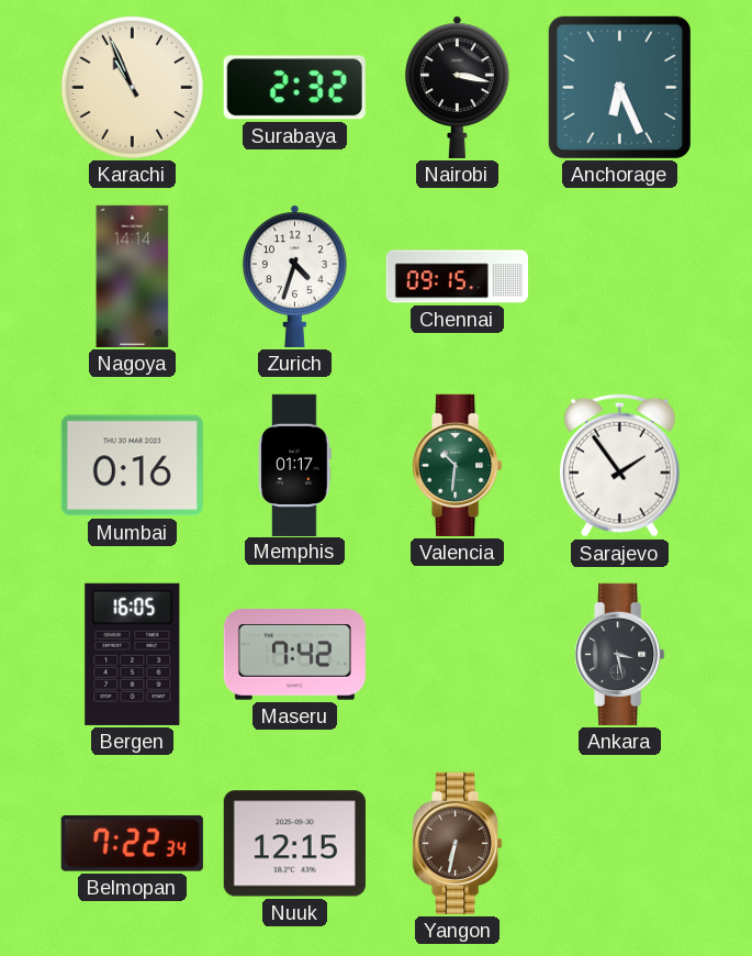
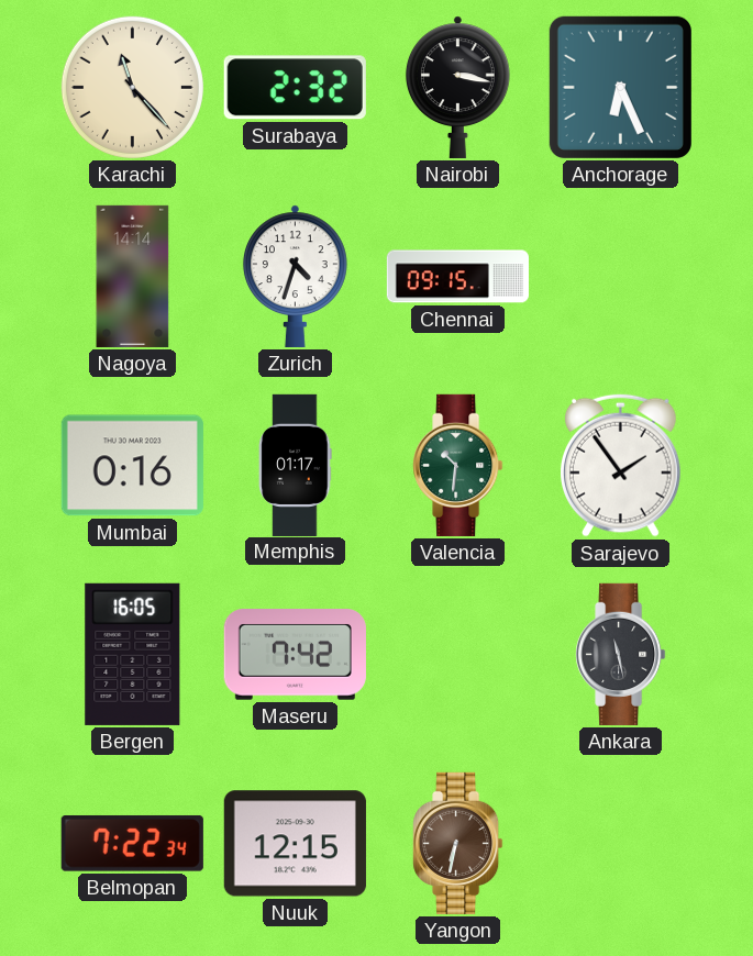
Karachi: 10:56 -> 11:23 (132, 87)
Ankara: 3:28 -> 11:28 (621, 654)
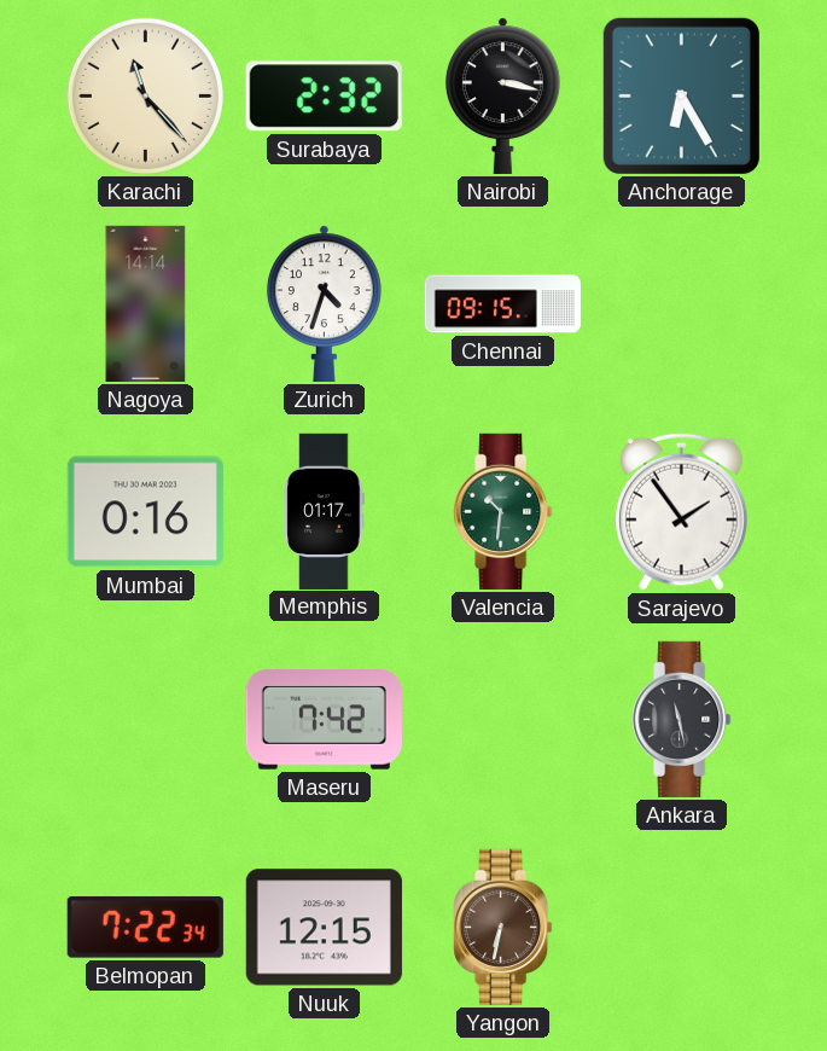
Anchorage: 6:26 -> 6:25 (681, 95)
Bergen: 16:05 -> none (133, 654)
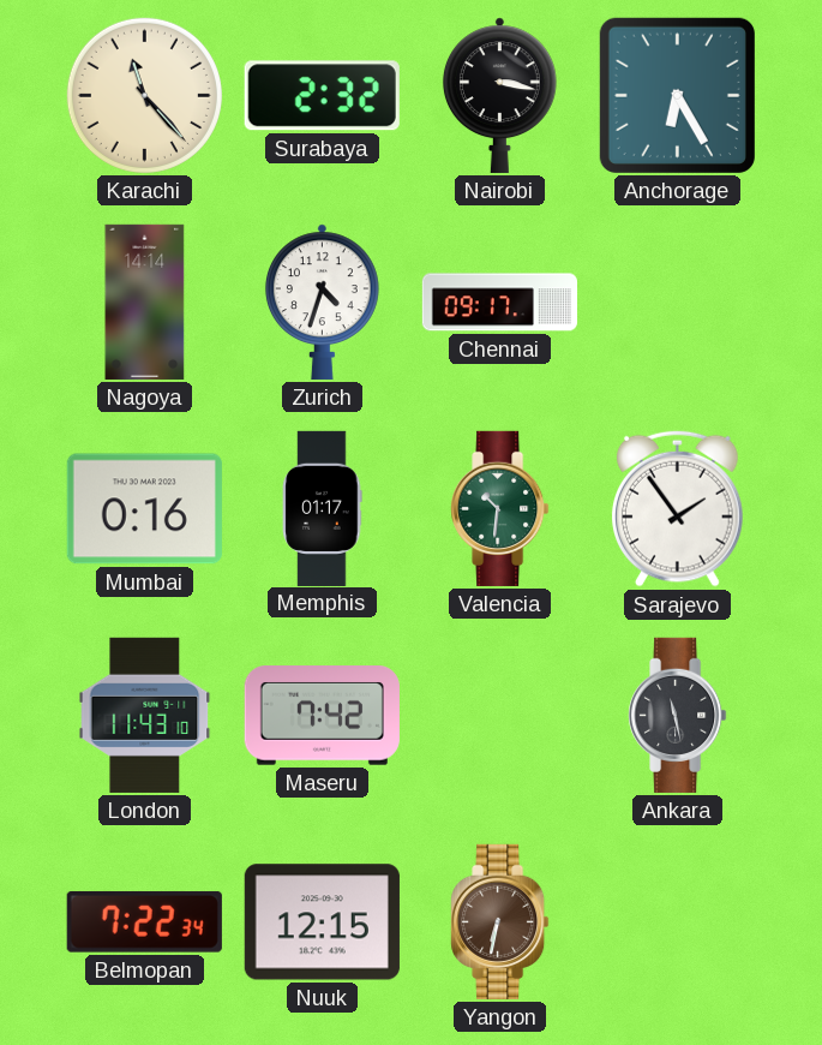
Chennai: 09:15 -> 09:17 (499, 303)
London: none -> 11:43 (145, 715)
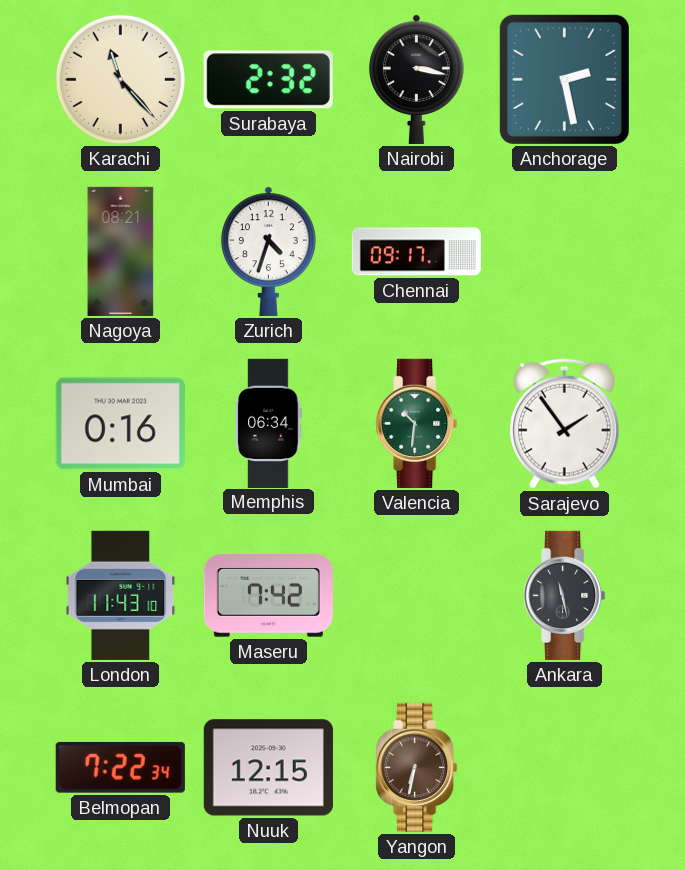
Anchorage: 6:25 -> 2:28 (564, 79)
Nagoya: 14:14 -> 08:21 (121, 251)
Memphis: 01:17 -> 06:34 (269, 423)
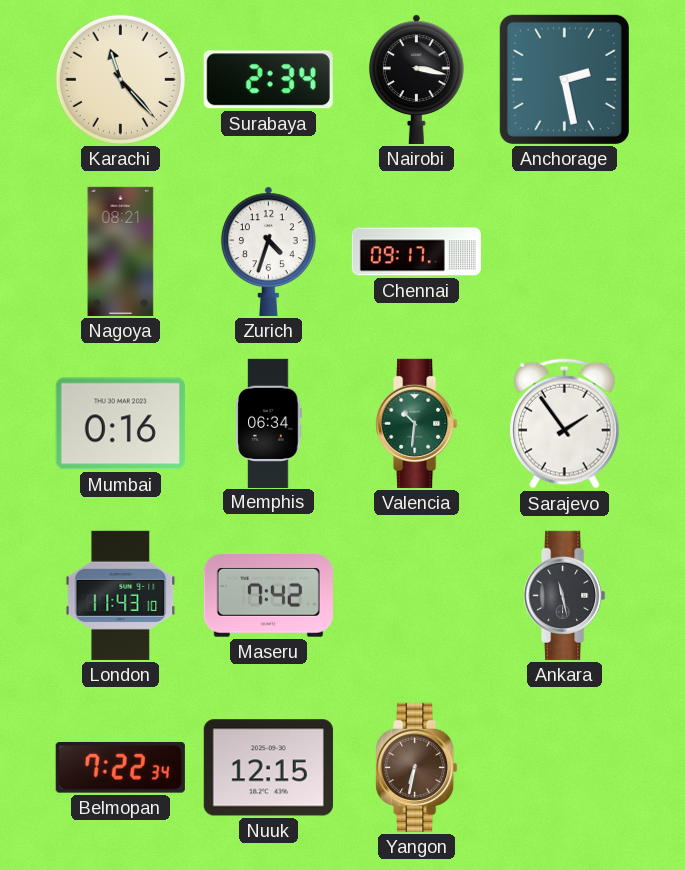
Surabaya: 2:32 -> 2:34 (268, 80)
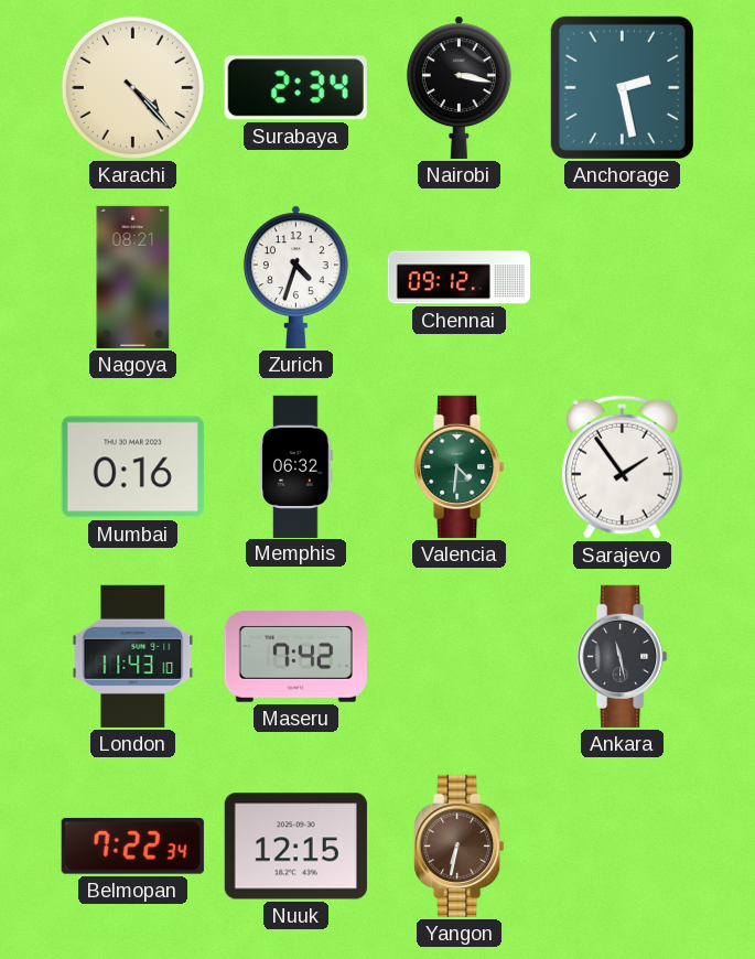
Karachi: 11:23 -> 4:23 (132, 87)
Chennai: 09:17 -> 09:12 (459, 278)
Memphis: 06:34 -> 06:32 (296, 466)
Valencia: 10:31 -> 4:31 (460, 466)
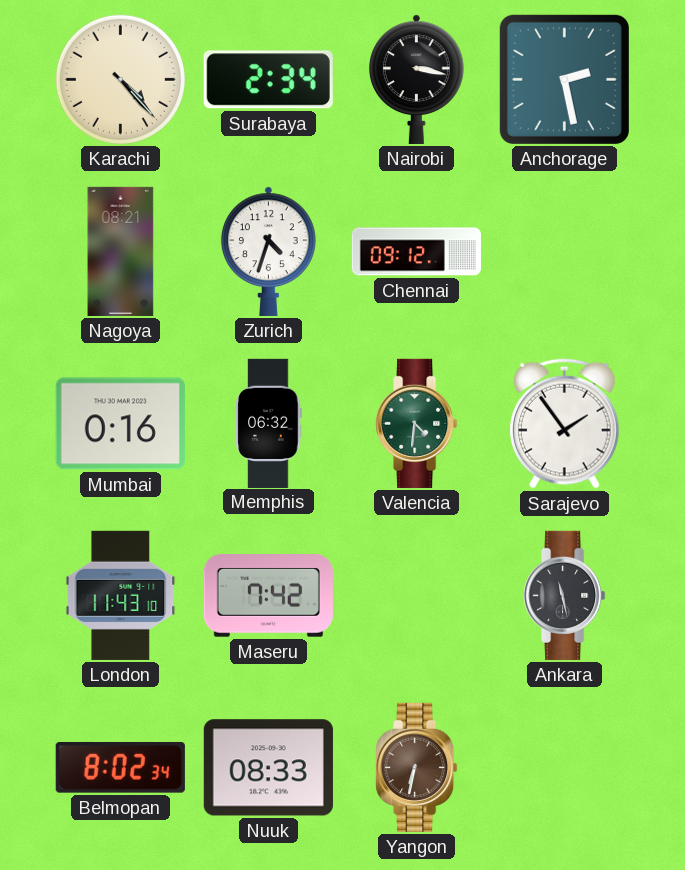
Belmopan: 7:22 -> 8:02 (120, 767)
Nuuk: 12:15 -> 08:33 (268, 768)
